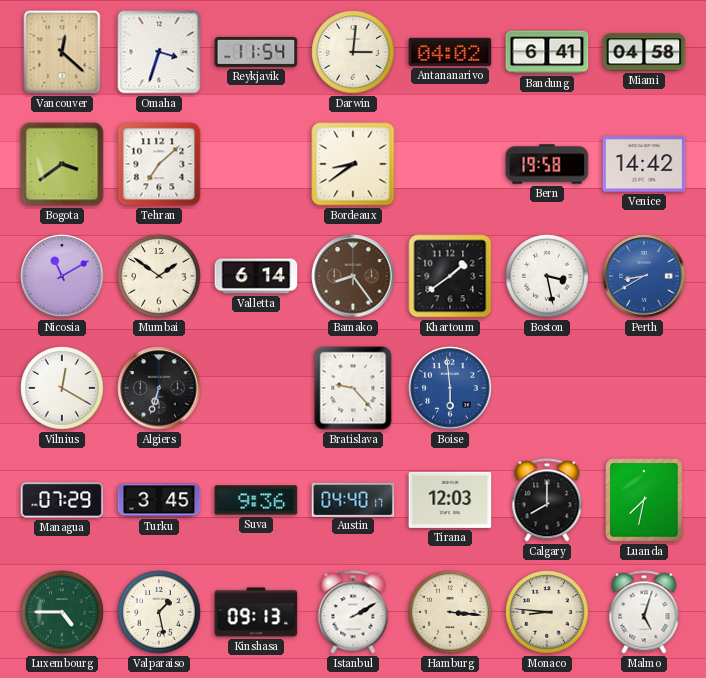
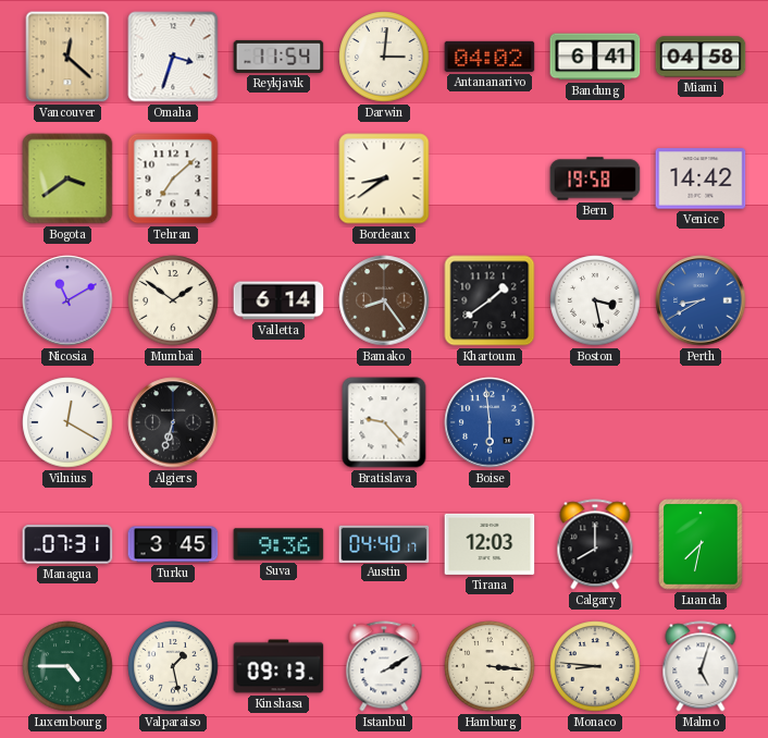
Managua: 07:29 -> 07:31 (67, 544)
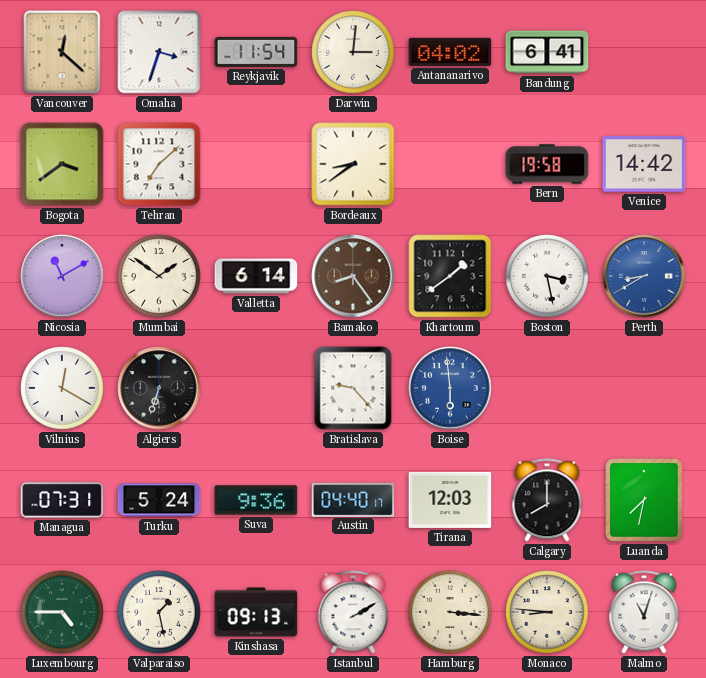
Miami: 04:58 -> none (701, 57)
Turku: 3:45 -> 5:24 (159, 500)
Malmo: 5:03 -> 11:03 (644, 612)
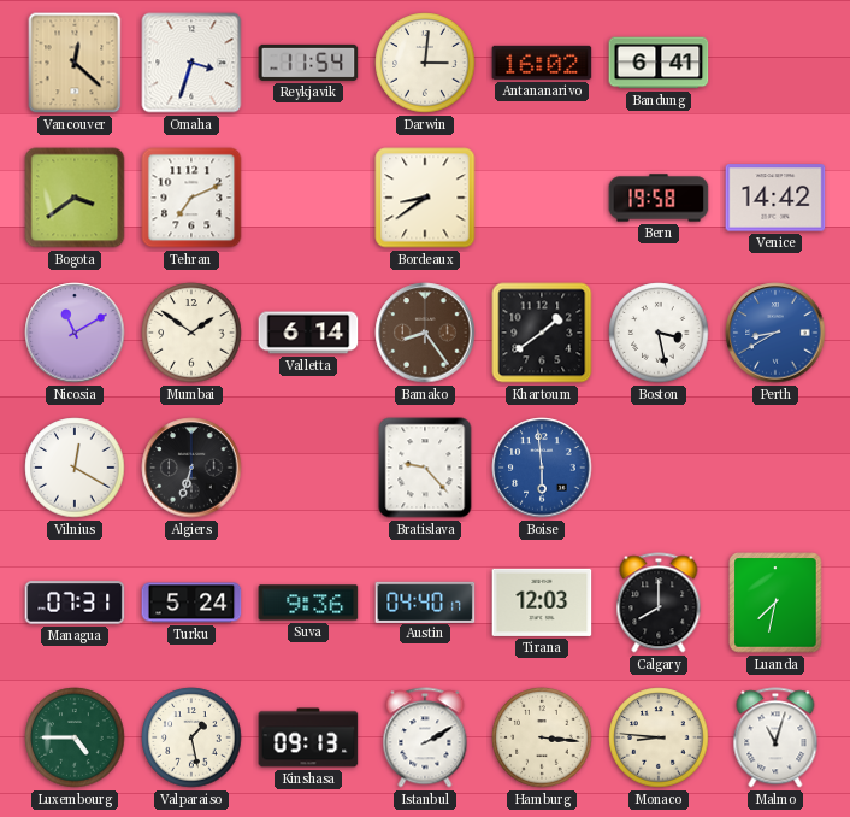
Antananarivo: 04:02 -> 16:02 (542, 63)
Tehran: 7:08 -> 7:11 (191, 198)
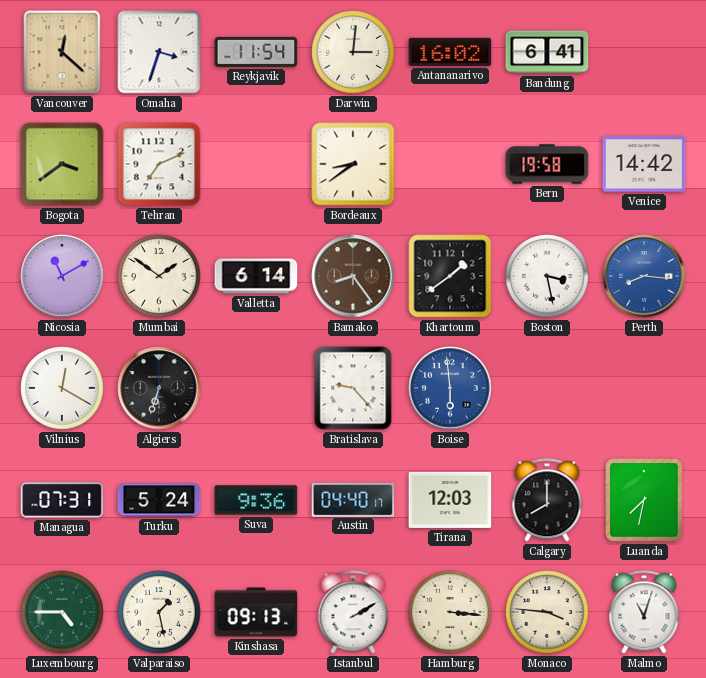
Perth: 8:40 -> 8:16 (644, 276)
Monaco: 8:46 -> 3:46 (547, 612)
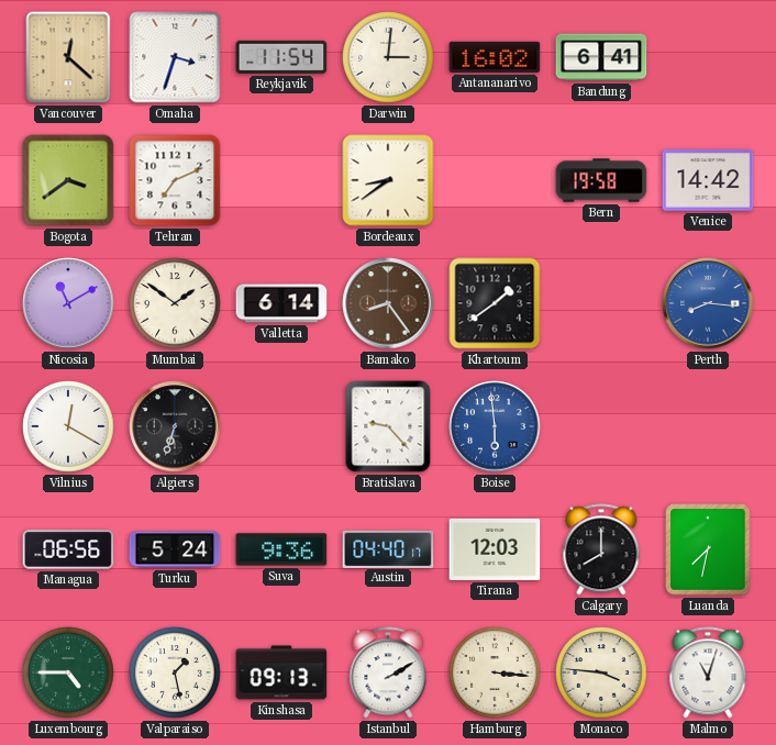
Boston: 3:28 -> none (547, 276)
Managua: 07:31 -> 06:56 (68, 549)
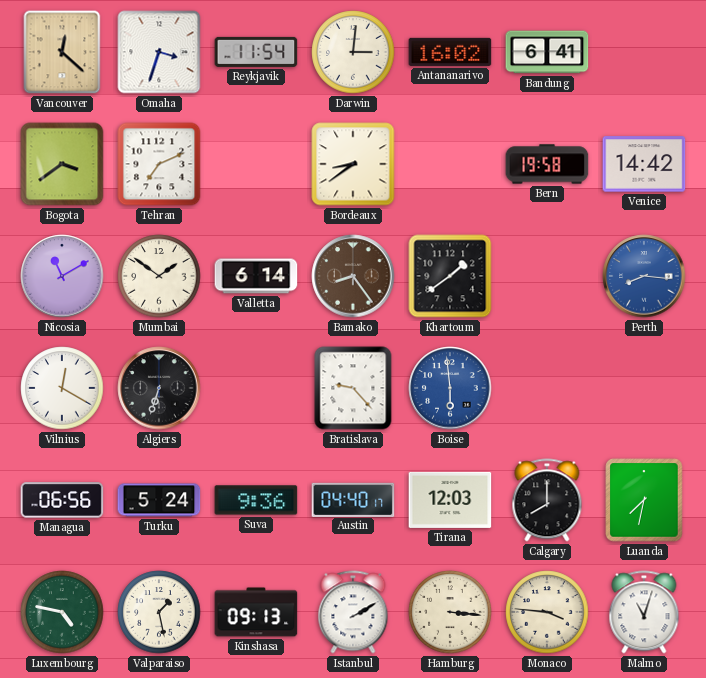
Luxembourg: 4:45 -> 4:47 (62, 612)
